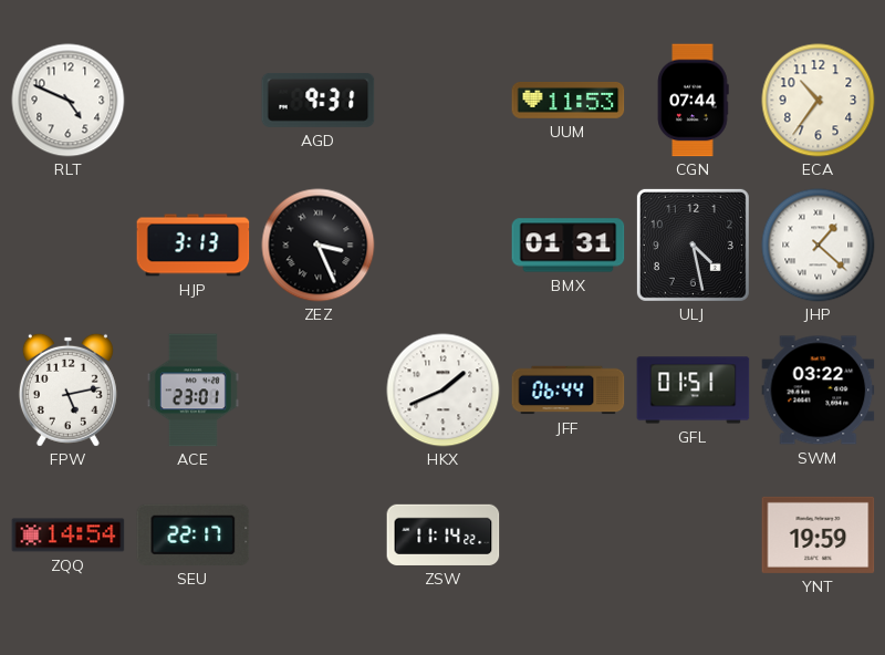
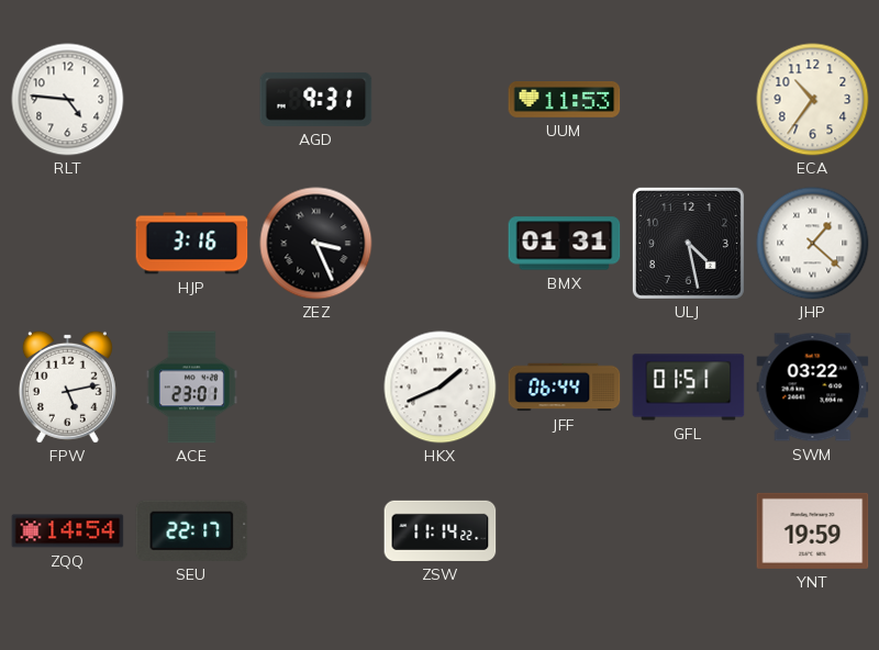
RLT: 4:49 -> 4:46 (68, 100)
CGN: 07:44 -> none (694, 101)
HJP: 3:13 -> 3:16 (192, 244)
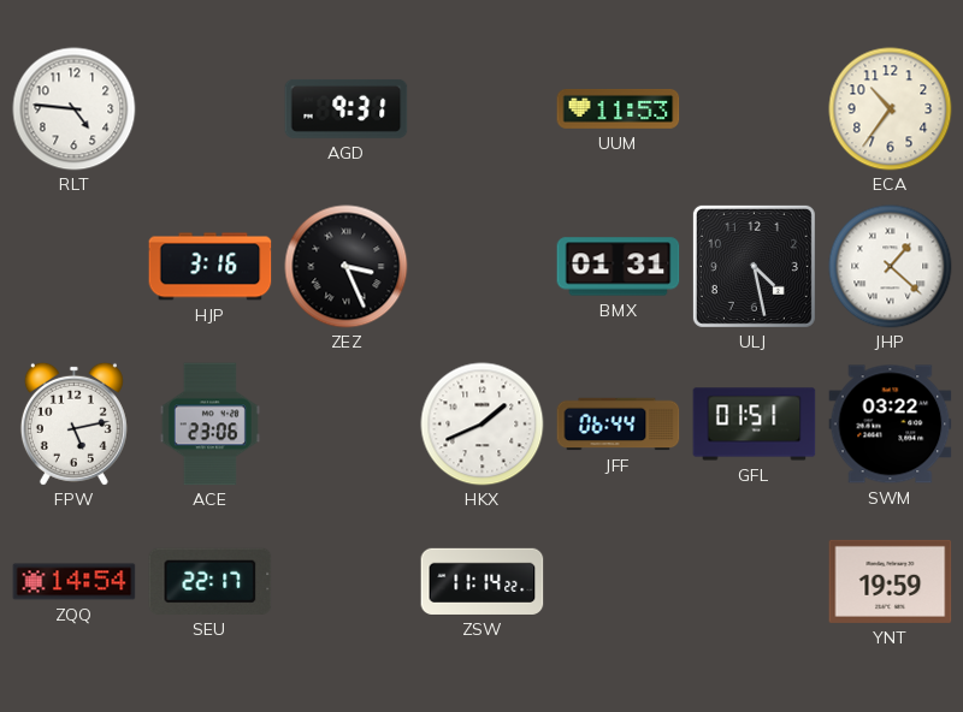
ACE: 23:01 -> 23:06 (209, 425)
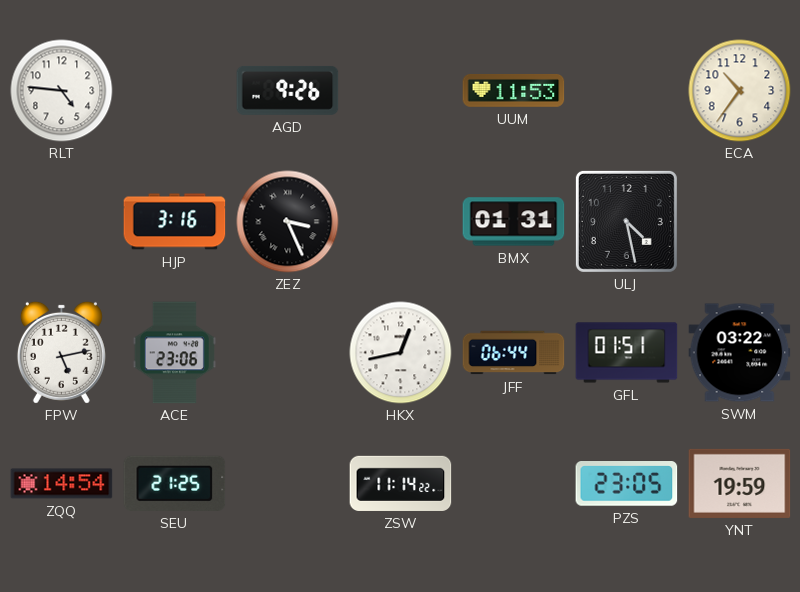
AGD: 9:31 -> 9:26 (288, 90)
JHP: 1:22 -> none (891, 267)
HKX: 1:41 -> 12:43 (401, 353)
SEU: 22:17 -> 21:25 (175, 483)
PZS: none -> 23:05 (627, 484)
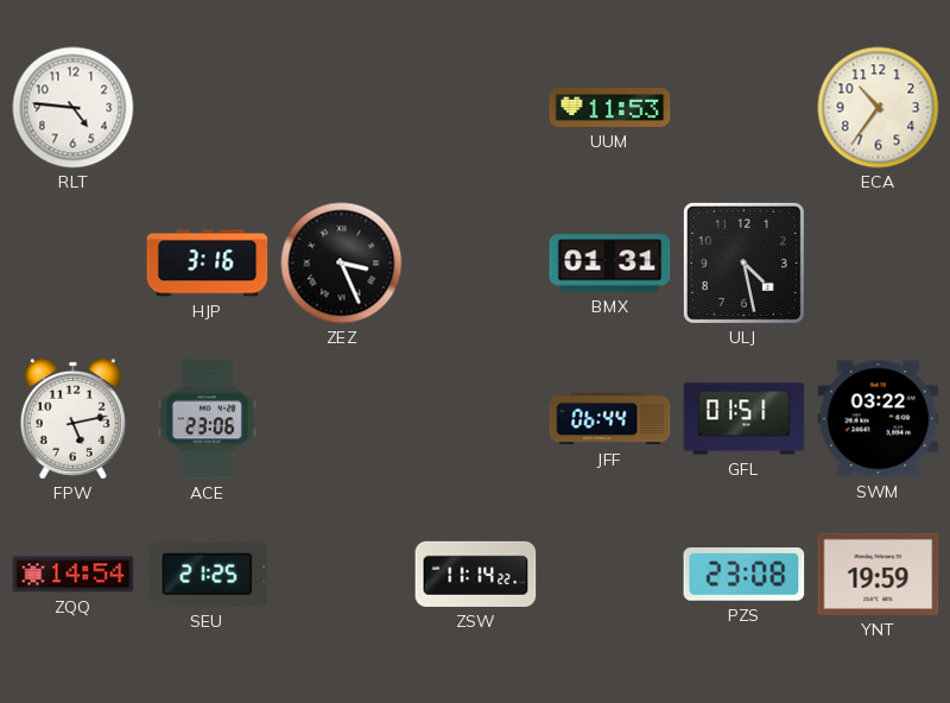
AGD: 9:26 -> none (288, 90)
HKX: 12:43 -> none (401, 353)
PZS: 23:05 -> 23:08 (745, 575)
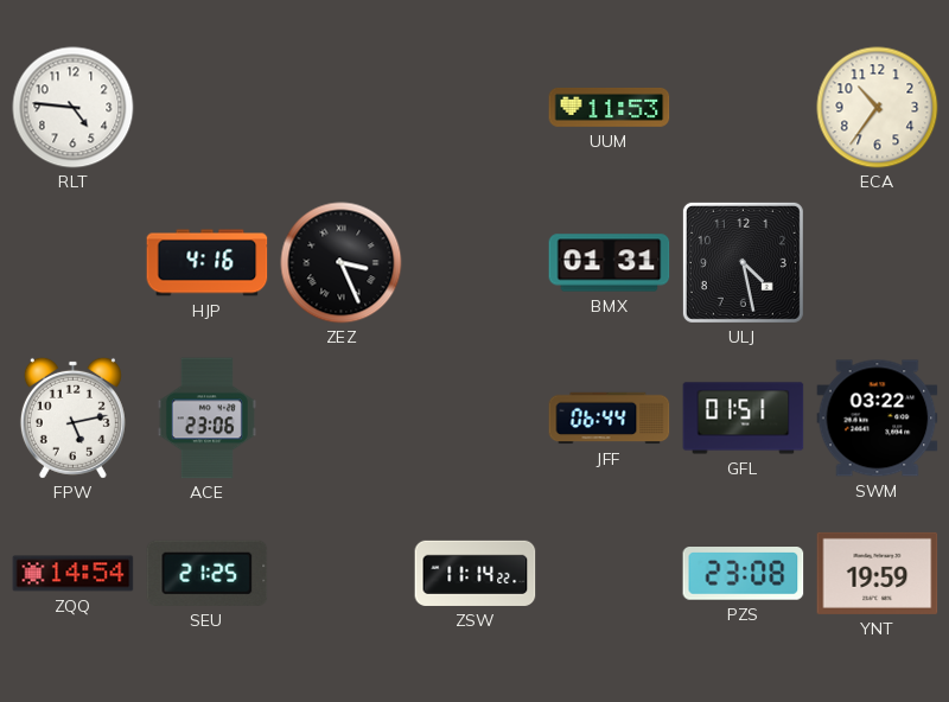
HJP: 3:16 -> 4:16 (208, 263)
